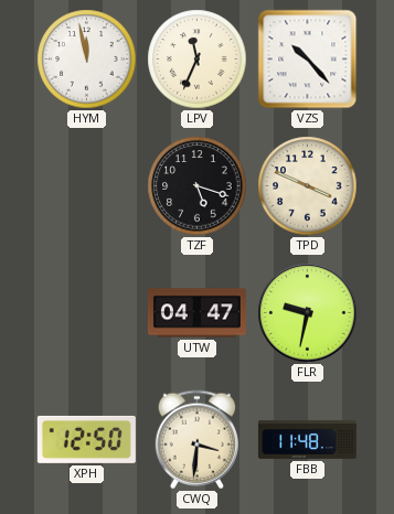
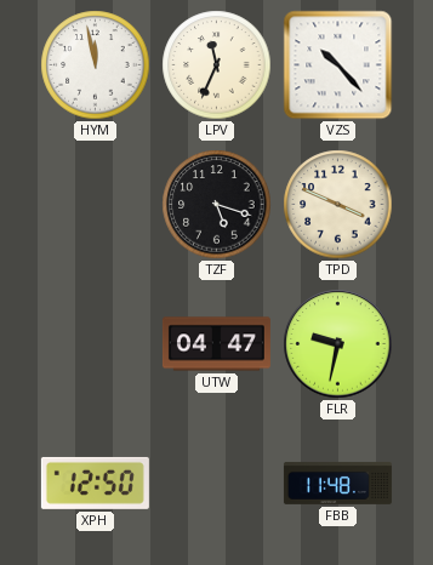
CWQ: 3:31 -> none (196, 440)
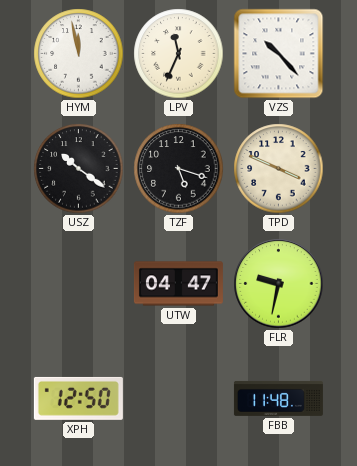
USZ: none -> 10:21 (79, 169)
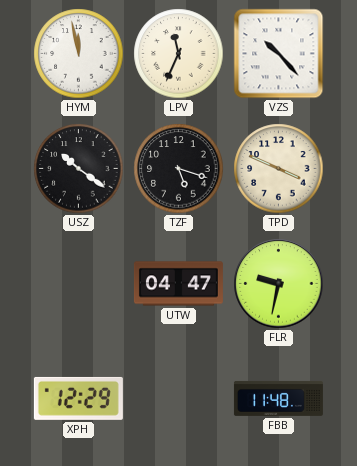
XPH: 12:50 -> 12:29 (78, 398)
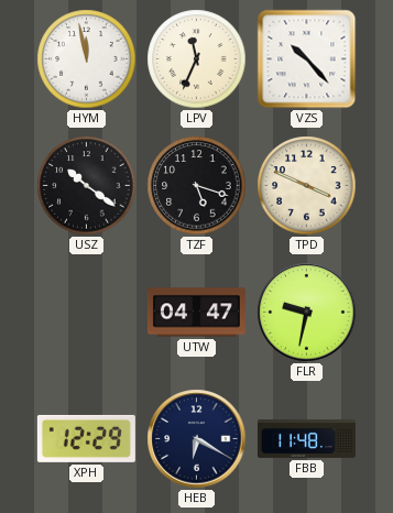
HEB: none -> 6:20 (197, 439)
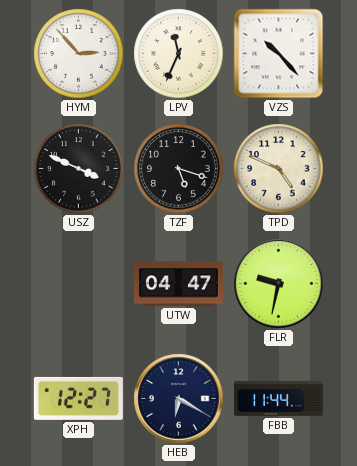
HYM: 11:58 -> 2:53 (79, 54)
USZ: 10:21 -> 3:49 (79, 169)
TPD: 3:49 -> 4:49 (279, 169)
XPH: 12:29 -> 12:27 (78, 398)
FBB: 11:48 -> 11:44 (278, 398)
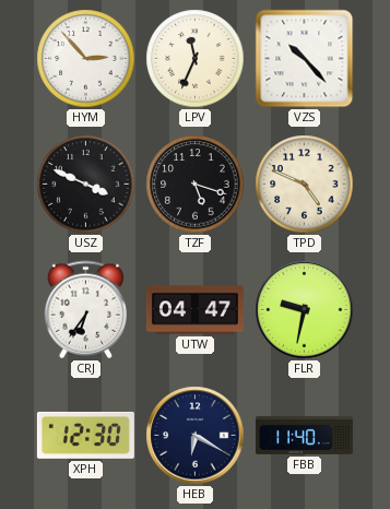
CRJ: none -> 6:36 (85, 310)
XPH: 12:27 -> 12:30 (85, 435)
FBB: 11:44 -> 11:40 (304, 435)
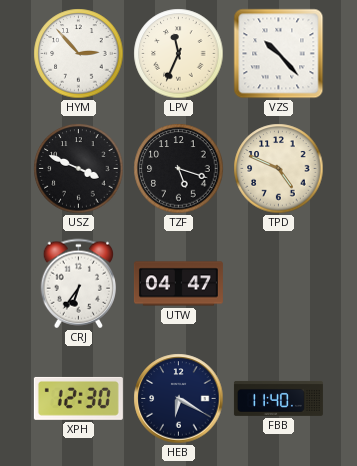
FLR: 9:32 -> none (305, 310)
